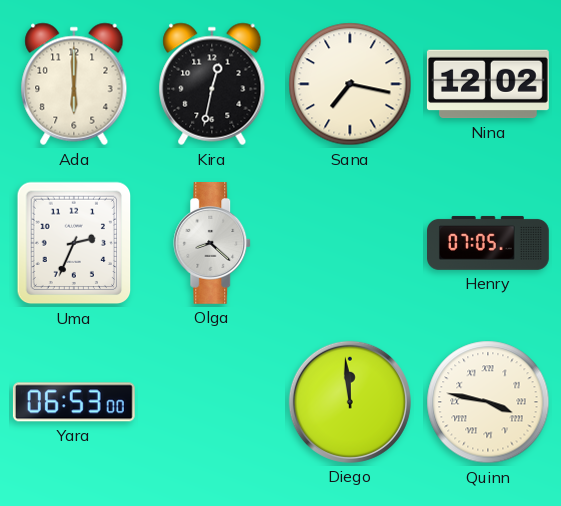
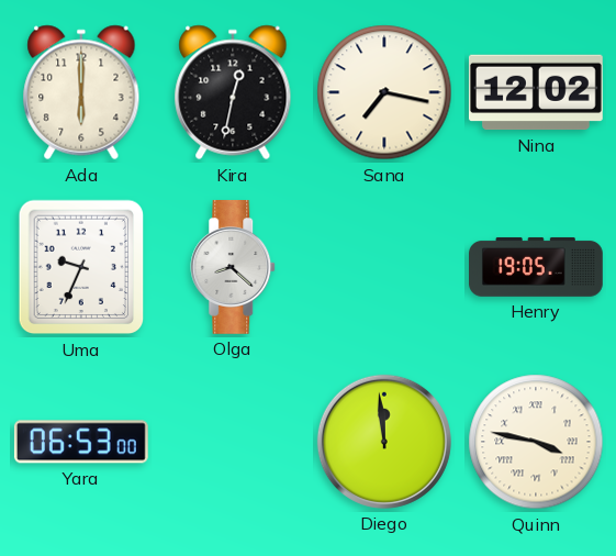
Uma: 2:34 -> 9:34 (81, 267)
Henry: 07:05 -> 19:05 (537, 267)
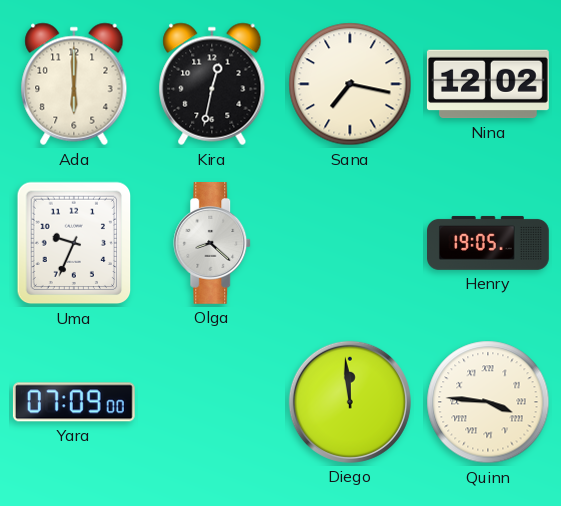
Yara: 06:53 -> 07:09 (74, 402)
Quinn: 3:47 -> 3:46 (488, 402)
